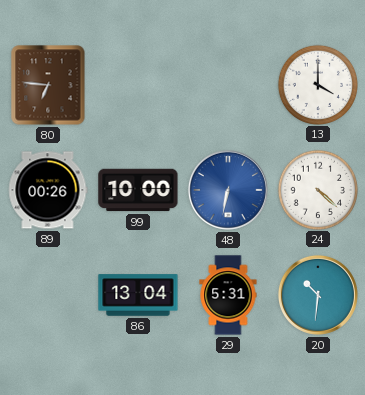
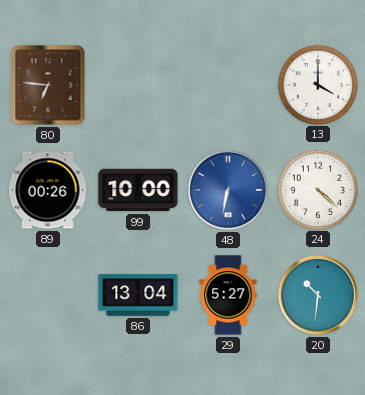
29: 5:31 -> 5:27 (228, 295)
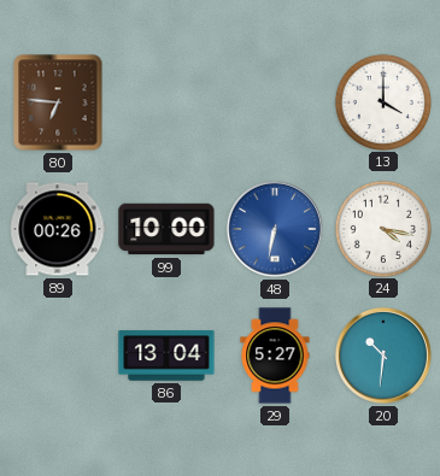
24: 4:22 -> 4:17 (382, 228)
